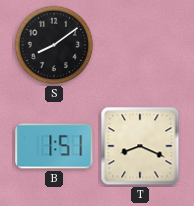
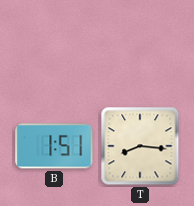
S: 8:09 -> none (54, 45)
T: 8:19 -> 8:16 (140, 146)
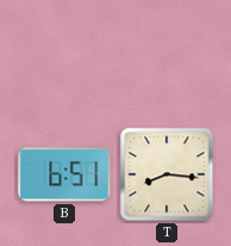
B: 1:51 -> 6:51 (64, 174)
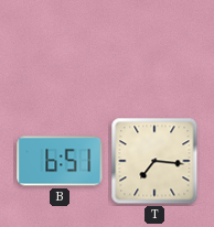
T: 8:16 -> 7:16 (154, 161)
